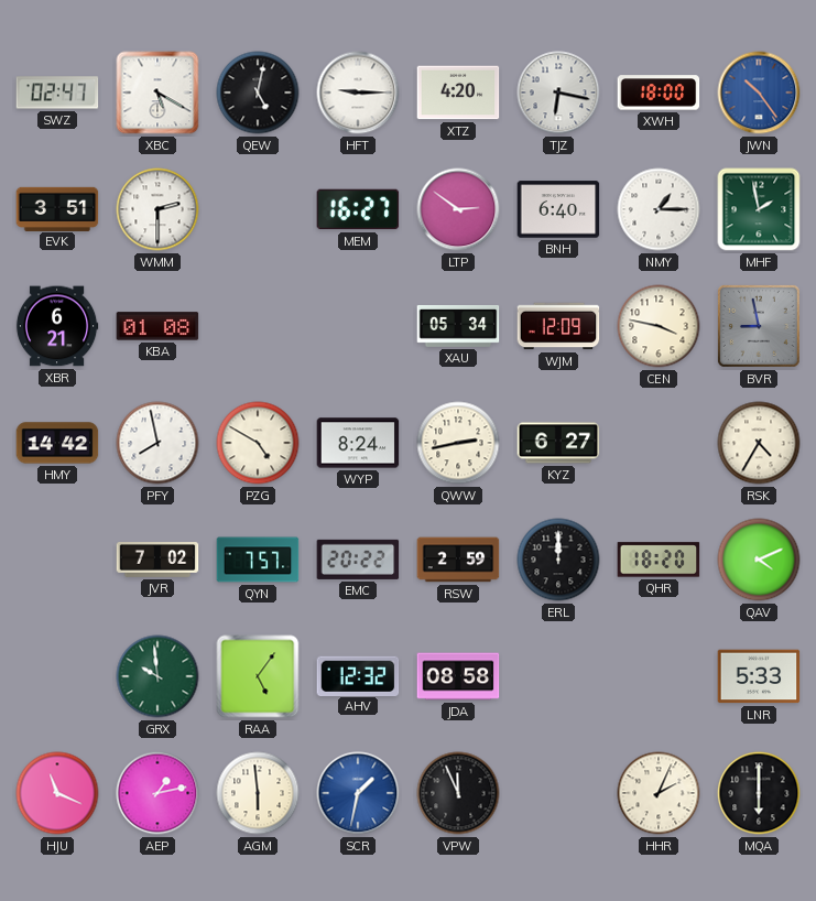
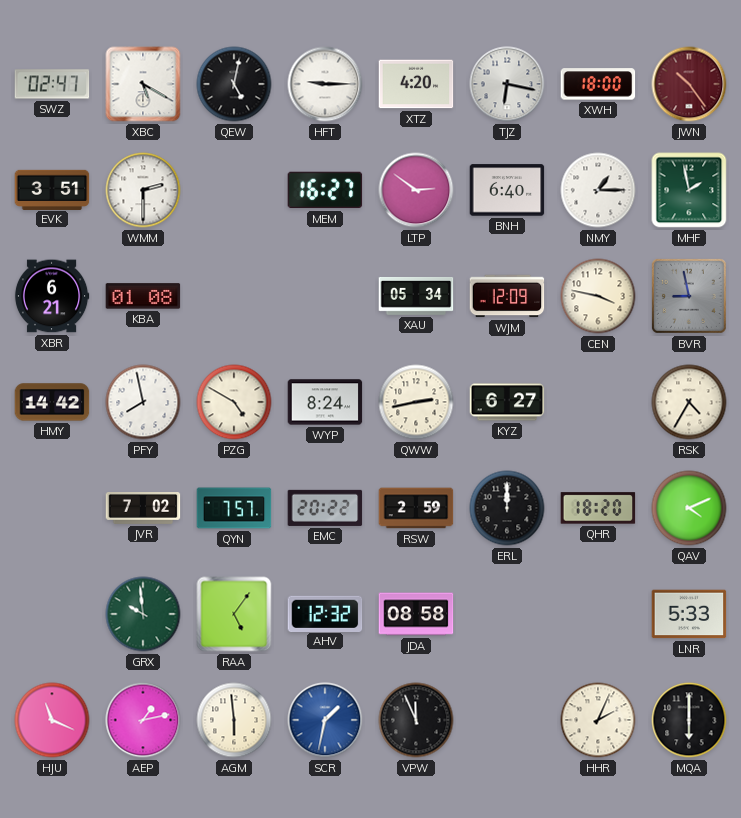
JWN dial: blue -> burgundy (689, 84)
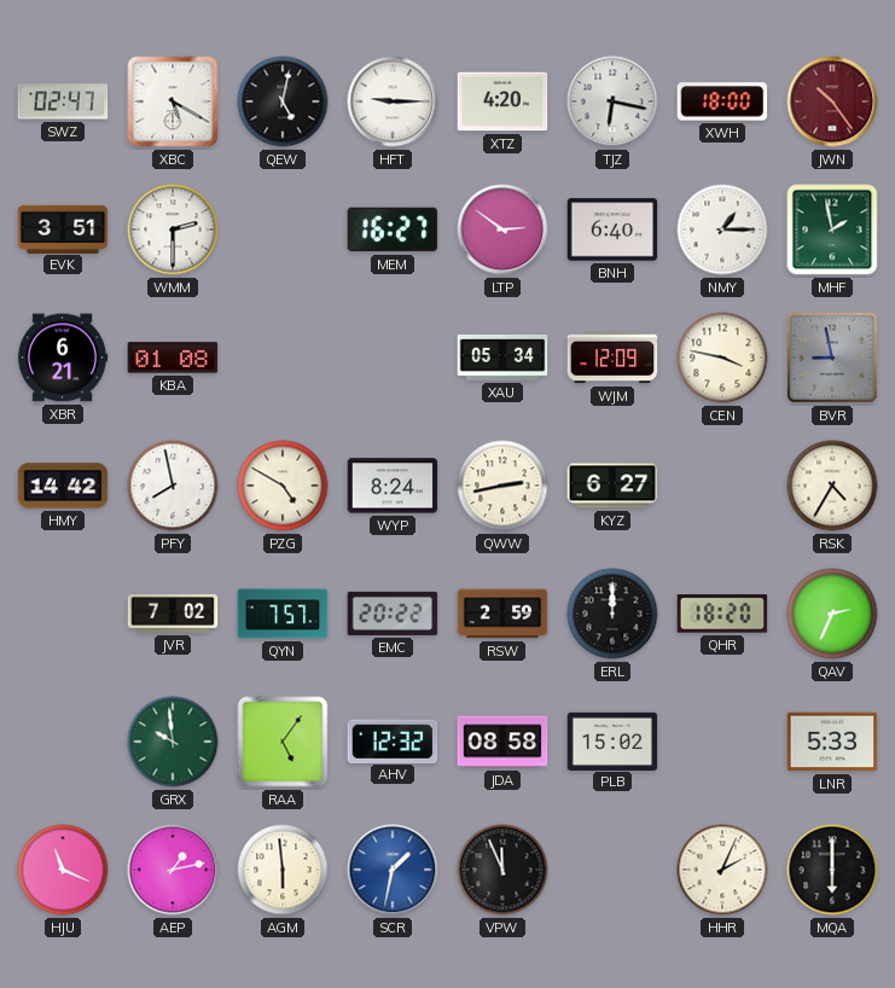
QAV: 4:11 -> 2:34 (832, 614)
PLB: none -> 15:02 (612, 740)
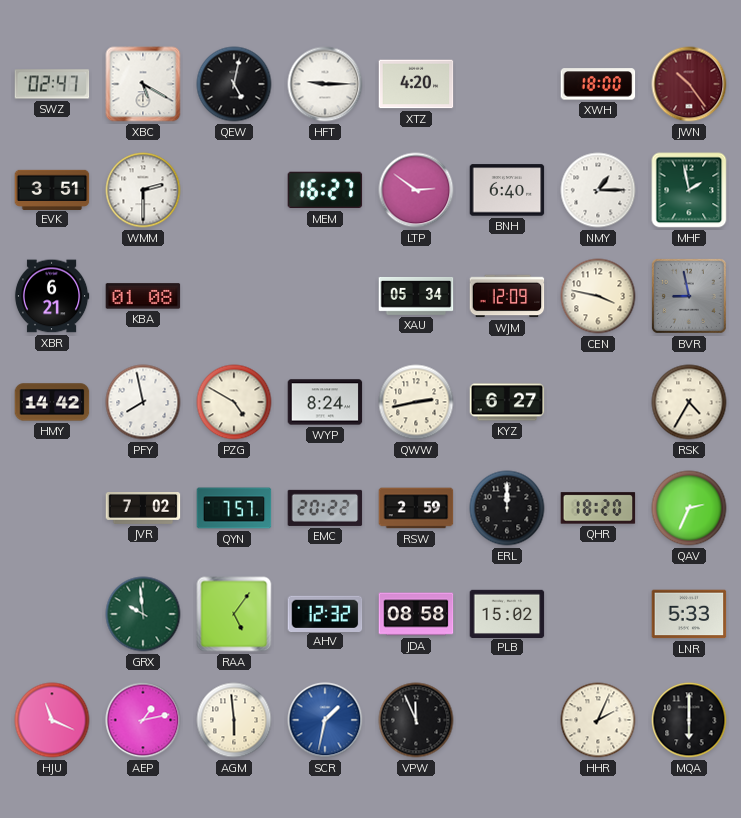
TJZ: 6:17 -> none (612, 101)
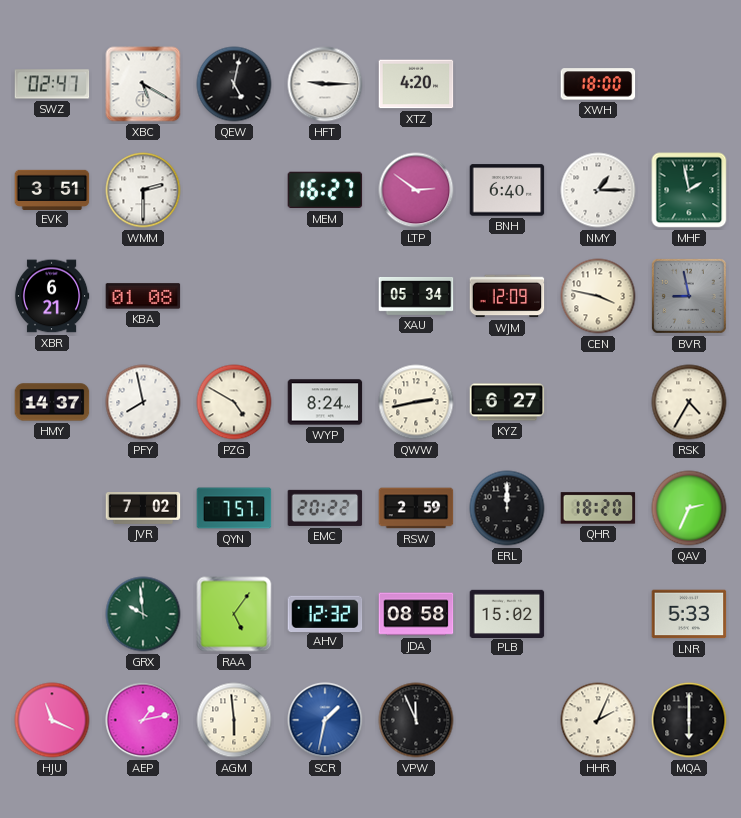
JWN: 10:24 -> none (689, 84)
HMY: 14:42 -> 14:37 (52, 402)
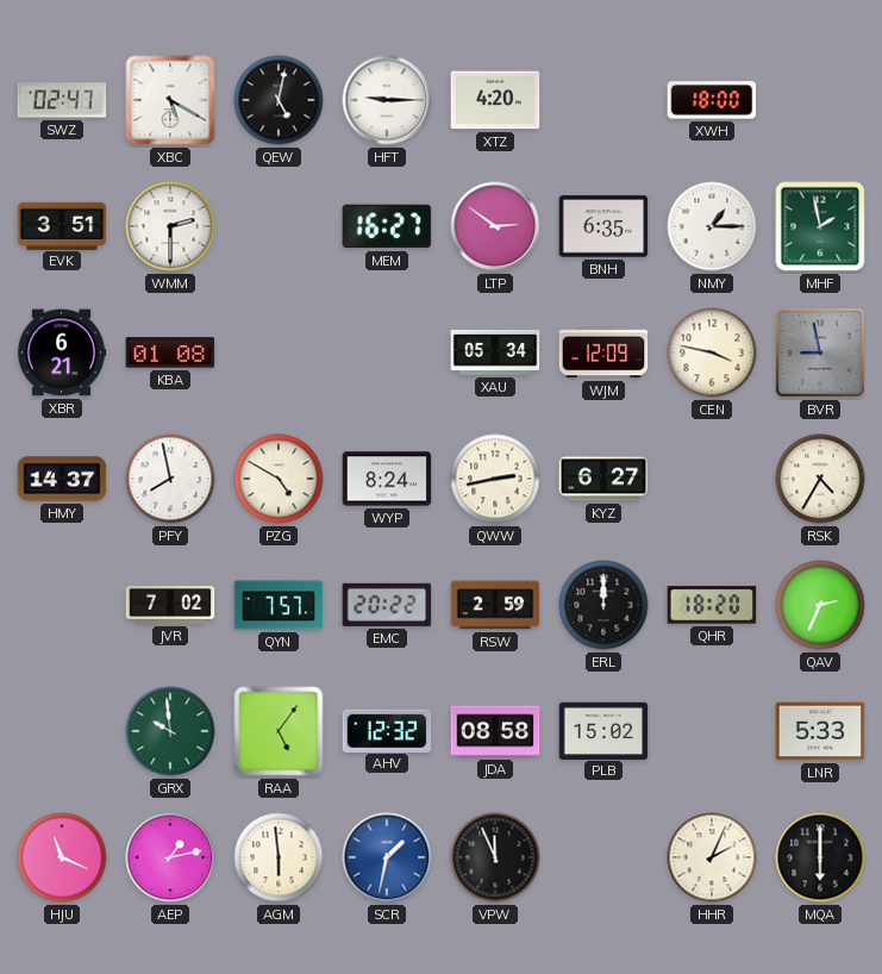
BNH: 6:40 -> 6:35 (603, 226)
